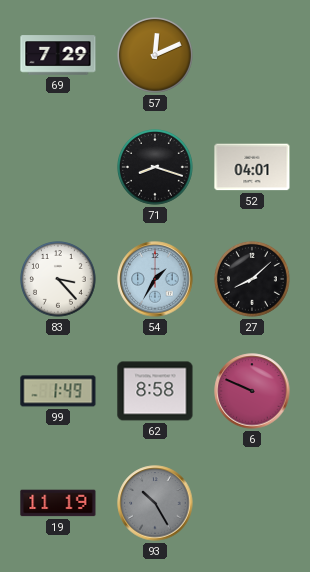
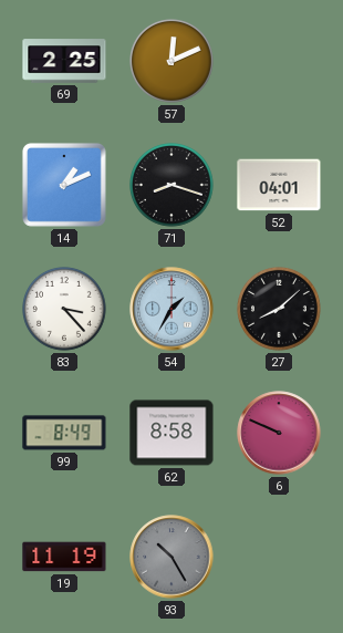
69: 7:29 -> 2:25 (64, 61)
14: none -> 1:11 (64, 185)
99: 1:49 -> 8:49 (64, 433)
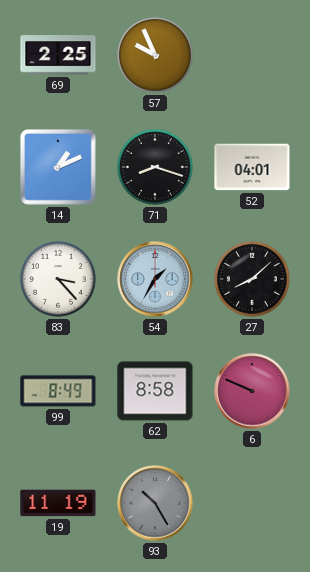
57: 12:11 -> 9:56 (156, 56)
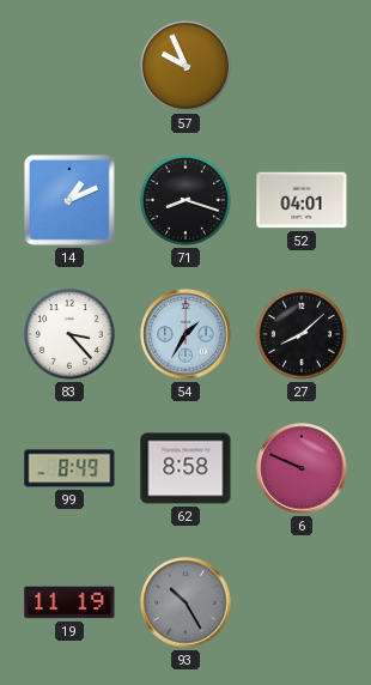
69: 2:25 -> none (58, 55)
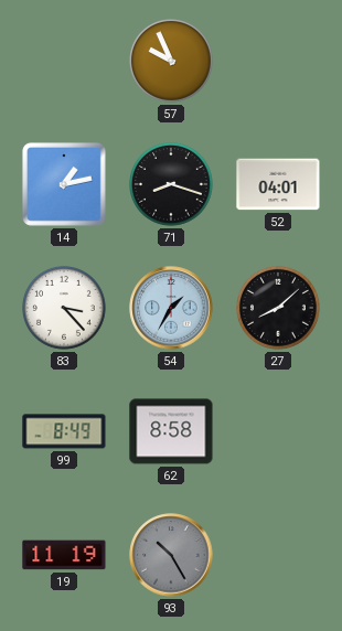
14: 1:11 -> 1:13 (64, 184)
6: 9:49 -> none (302, 468)
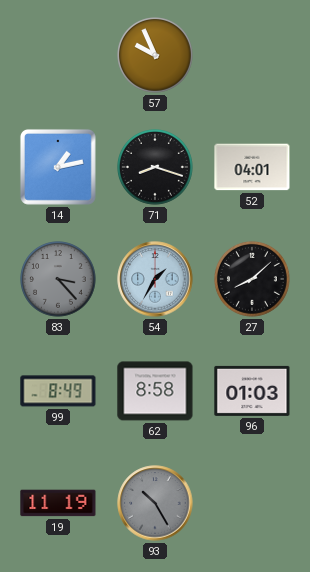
83 dial: white -> grey (59, 280)
96: none -> 01:03 (252, 391)
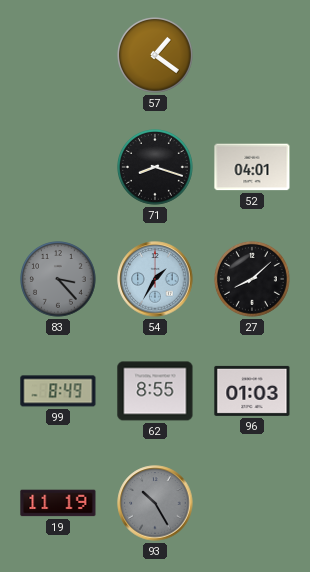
57: 9:56 -> 1:21 (156, 56)
14: 1:13 -> none (58, 167)
62: 8:58 -> 8:55 (155, 391)
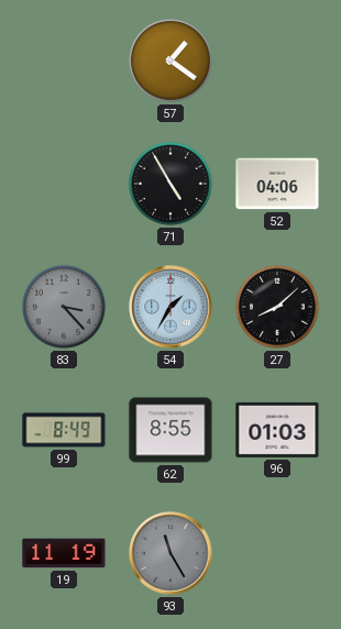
71: 8:18 -> 4:55 (172, 185)
52: 04:01 -> 04:06 (277, 184)
93: 10:25 -> 11:25 (170, 553)
